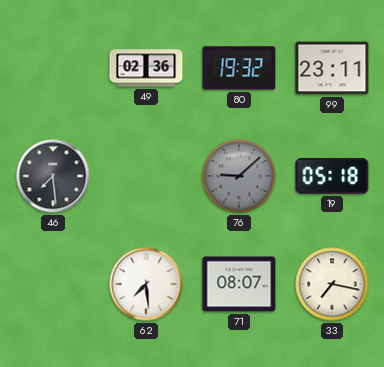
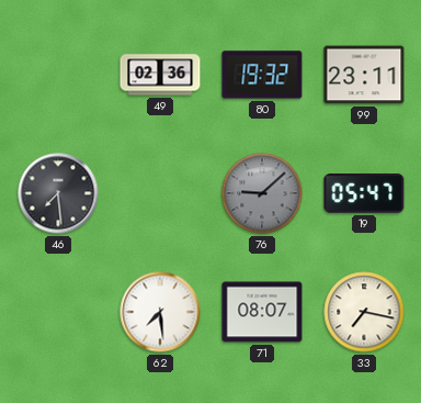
19: 05:18 -> 05:47 (364, 193)
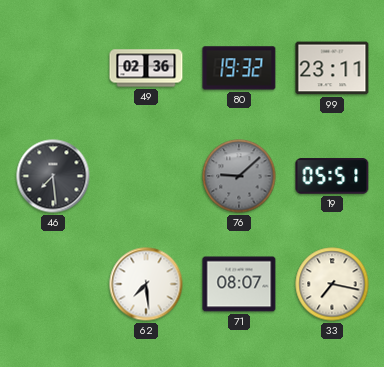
19: 05:47 -> 05:51 (332, 176)
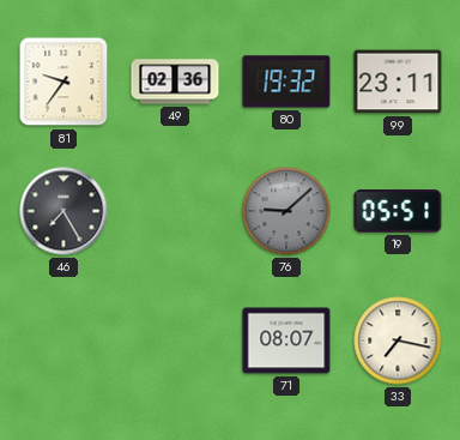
81: none -> 9:36 (63, 82)
46: 7:29 -> 7:25 (63, 211)
62: 7:29 -> none (146, 284)
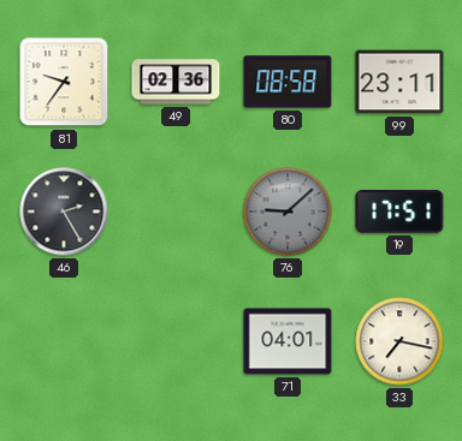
80: 19:32 -> 08:58 (288, 82)
46: 7:25 -> 2:25 (64, 211)
19: 05:51 -> 17:51 (399, 211)
71: 08:07 -> 04:01 (288, 341)
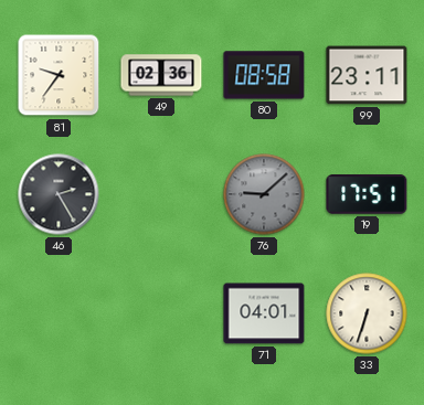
33: 7:17 -> 6:33 (367, 313)
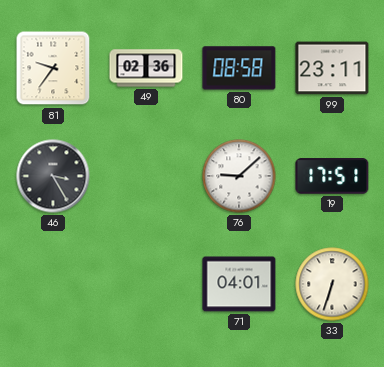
46: 2:25 -> 3:25 (53, 176)
76 dial: grey -> white (239, 176)
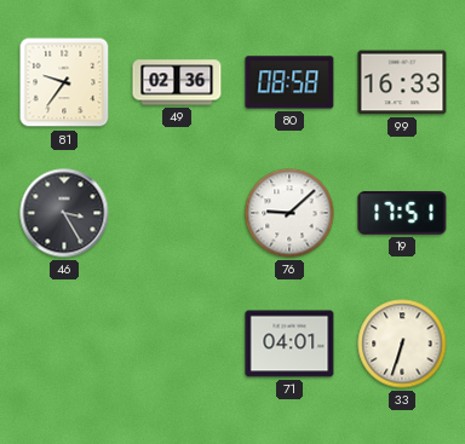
99: 23:11 -> 16:33 (402, 82)
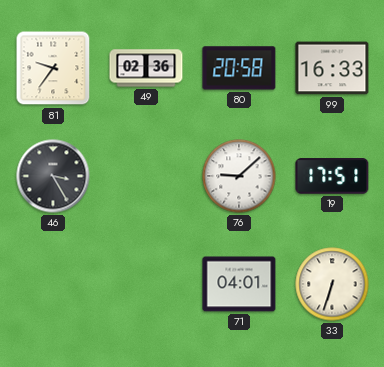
80: 08:58 -> 20:58 (239, 68)
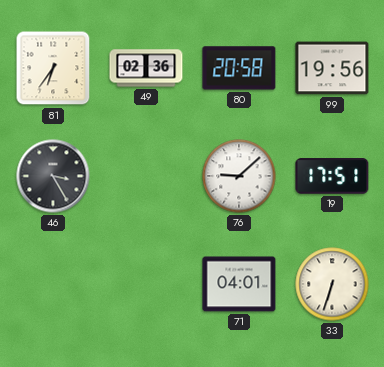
81: 9:36 -> 6:36 (53, 68)
99: 16:33 -> 19:56 (332, 68)
